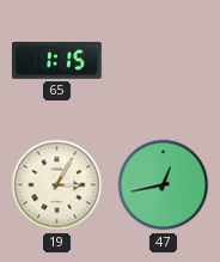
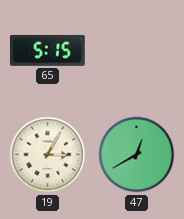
65: 1:15 -> 5:15 (47, 50)
47: 12:43 -> 12:40 (137, 155)
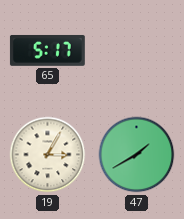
65: 5:15 -> 5:17 (47, 50)
47: 12:40 -> 1:40 (137, 155)
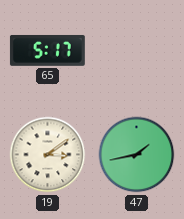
19: 3:05 -> 3:09 (48, 155)
47: 1:40 -> 1:43 (137, 155)
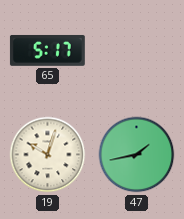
19: 3:09 -> 10:03 (48, 155)
